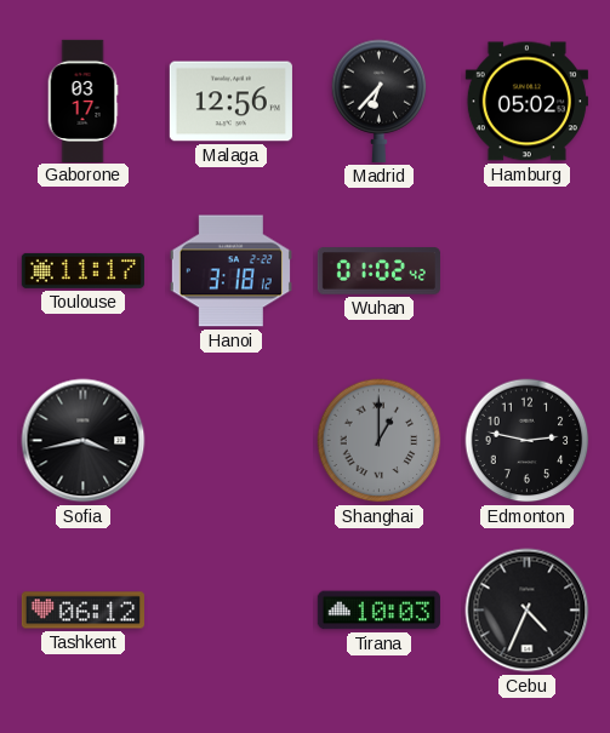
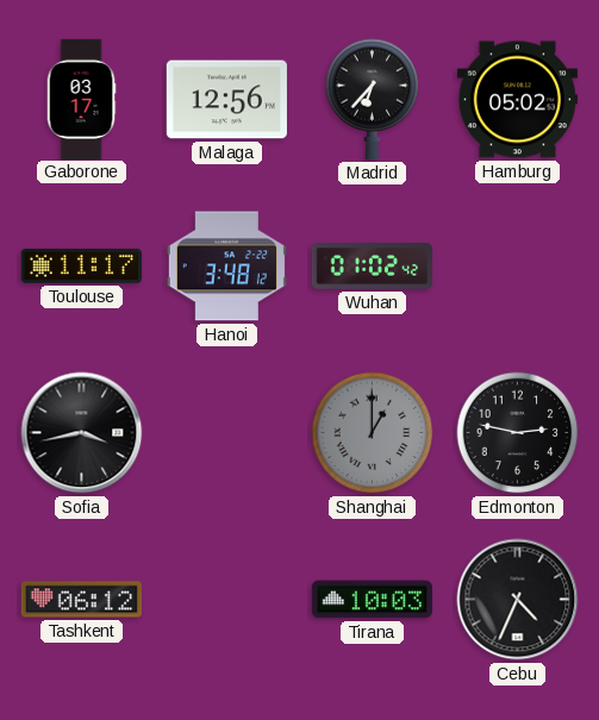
Hanoi: 3:18 -> 3:48 (226, 267)
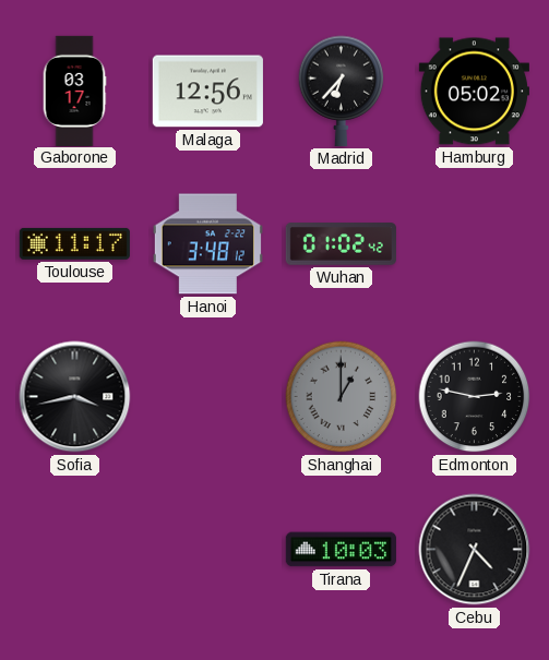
Tashkent: 06:12 -> none (81, 600)
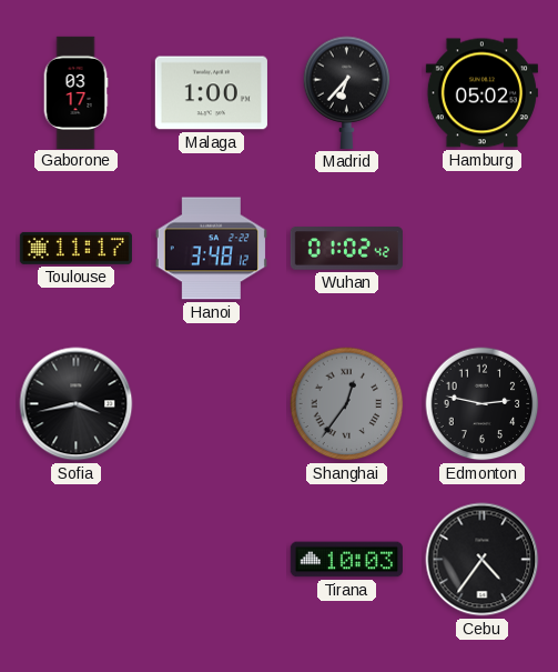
Malaga: 12:56 -> 1:00 (211, 93)
Shanghai: 1:00 -> 12:36 (347, 404)
Cebu: 4:34 -> 4:36 (483, 560)
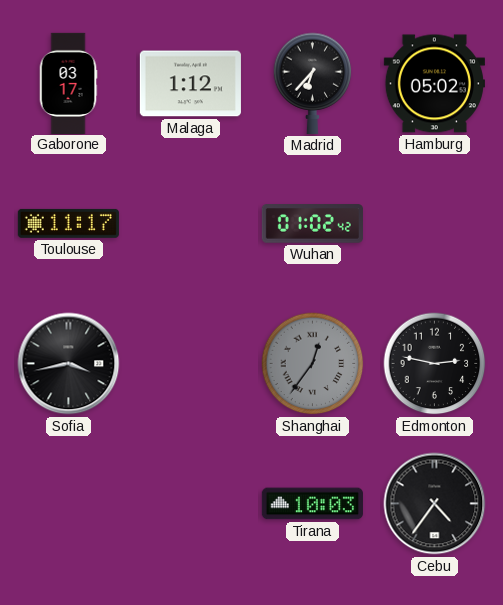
Malaga: 1:00 -> 1:12 (190, 84)
Hanoi: 3:48 -> none (211, 249)
